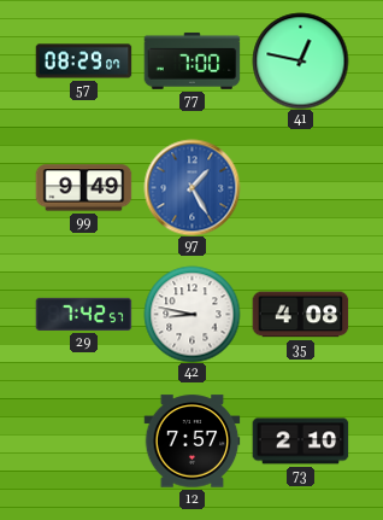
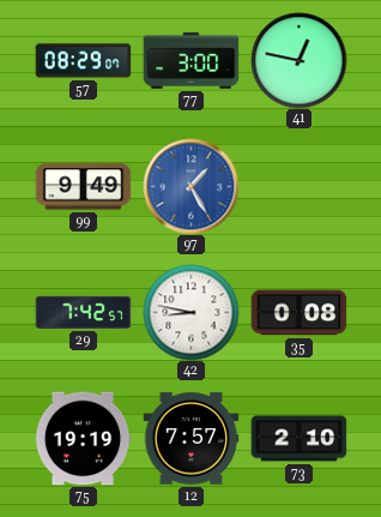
77: 7:00 -> 3:00 (190, 60)
35: 4:08 -> 0:08 (298, 313)
75: none -> 19:19 (83, 439)
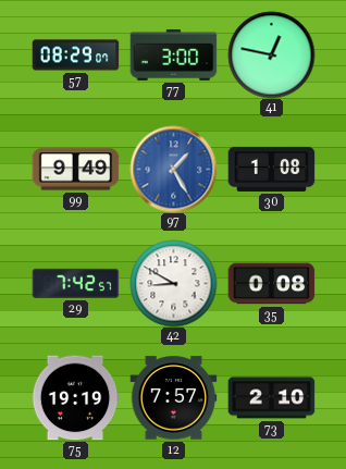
30: none -> 1:08 (271, 169)
42: 8:47 -> 8:50 (173, 283)
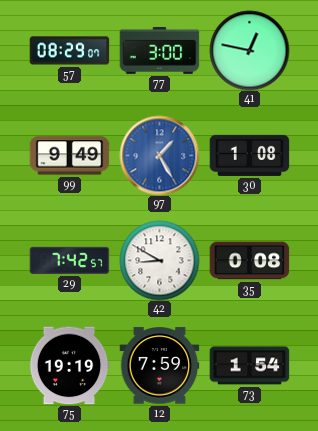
12: 7:57 -> 7:59 (159, 366)
73: 2:10 -> 1:54 (249, 366)
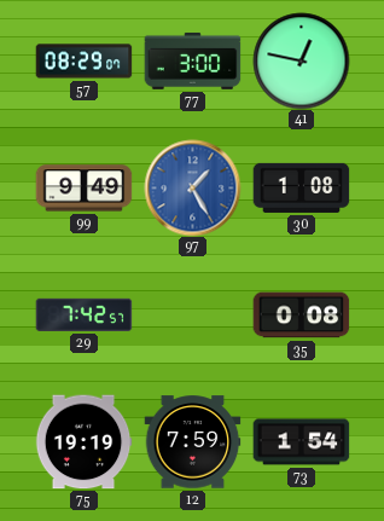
42: 8:50 -> none (159, 260)
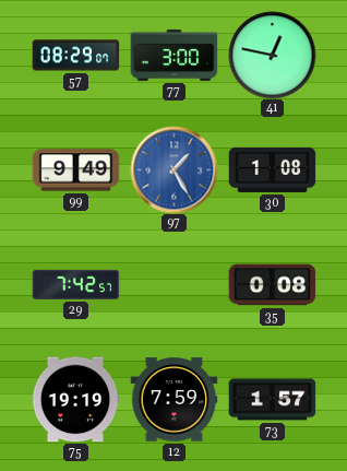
73: 1:54 -> 1:57 (272, 400)
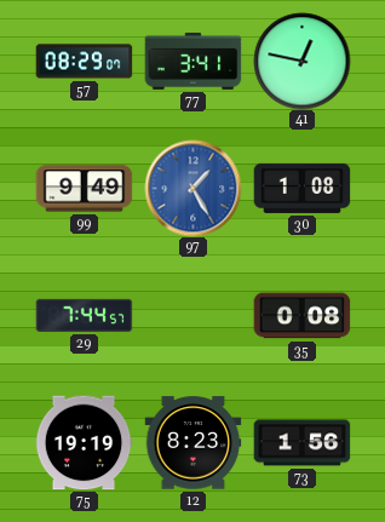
77: 3:00 -> 3:41 (192, 61)
29: 7:42 -> 7:44 (84, 315)
12: 7:59 -> 8:23 (192, 443)
73: 1:57 -> 1:56 (301, 443)
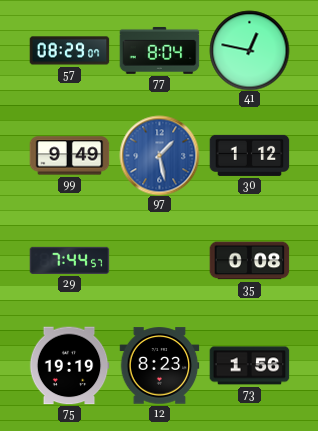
77: 3:41 -> 8:04 (159, 50)
97: 1:25 -> 1:28 (159, 155)
30: 1:08 -> 1:12 (249, 155)
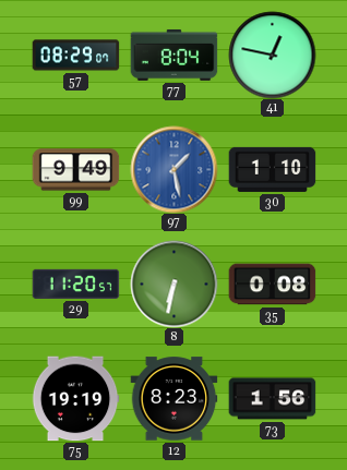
30: 1:12 -> 1:10 (272, 169)
29: 7:44 -> 11:20 (75, 284)
8: none -> 6:32 (174, 284)
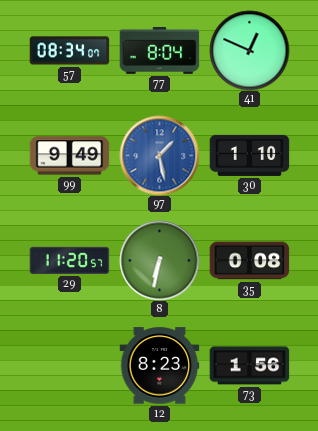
57: 08:29 -> 08:34 (69, 51)
41: 12:47 -> 12:49 (249, 50)
75: 19:19 -> none (75, 399)
